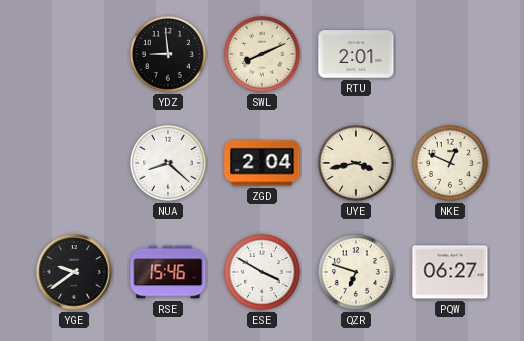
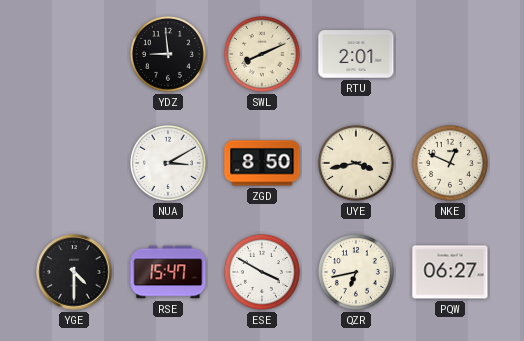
NUA: 8:22 -> 3:10 (168, 163)
ZGD: 2:04 -> 8:50 (262, 163)
YGE: 9:39 -> 4:30 (74, 272)
RSE: 15:46 -> 15:47 (168, 272)
QZR: 6:48 -> 6:43 (356, 272)
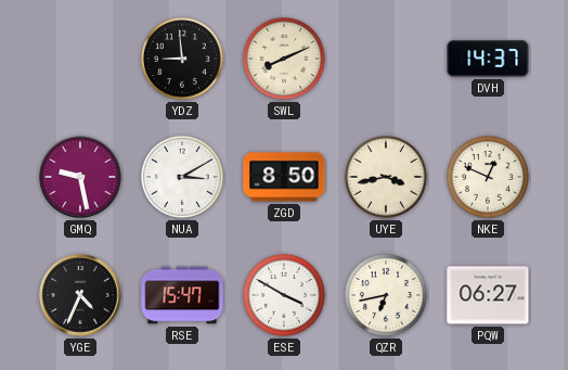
RTU: 2:01 -> none (356, 54)
DVH: none -> 14:37 (488, 59)
GMQ: none -> 9:28 (80, 177)
YGE: 4:30 -> 4:34 (80, 295)
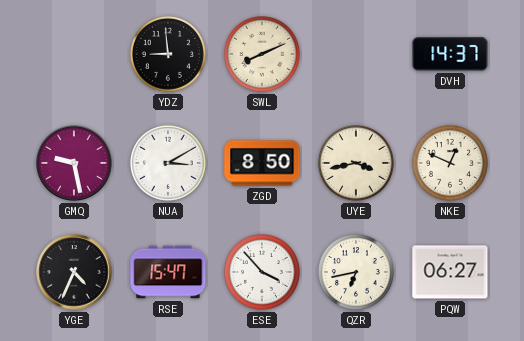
ESE: 3:50 -> 3:53 (262, 272)
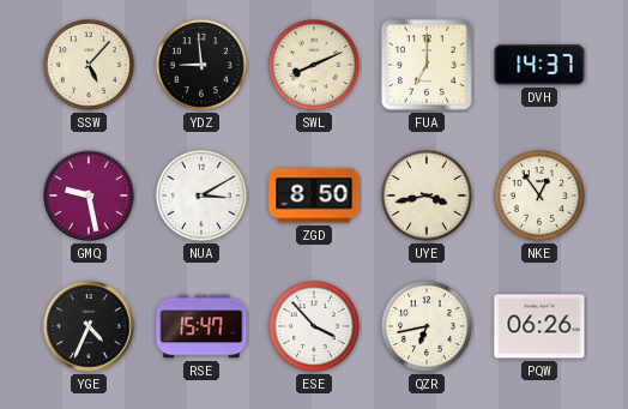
SSW: none -> 5:07 (89, 65)
FUA: none -> 7:00 (427, 65)
NKE: 12:49 -> 12:54 (539, 196)
PQW: 06:27 -> 06:26 (539, 326)
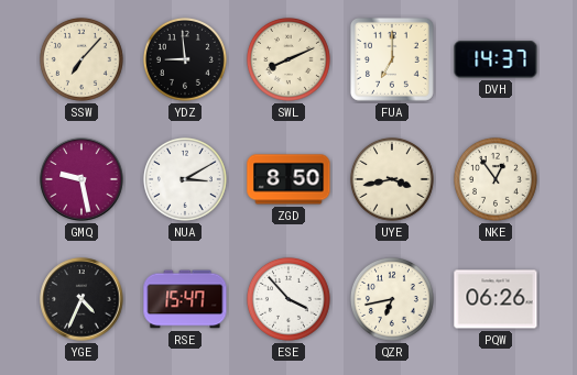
SSW: 5:07 -> 7:07 (81, 59)
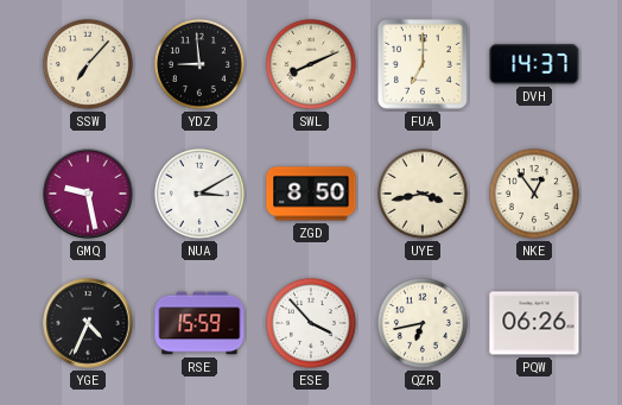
RSE: 15:47 -> 15:59 (199, 323)
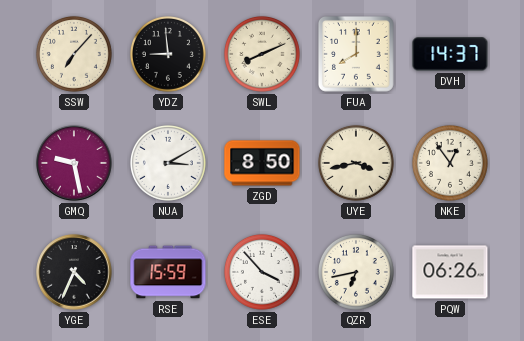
FUA: 7:00 -> 8:00 (356, 54)
